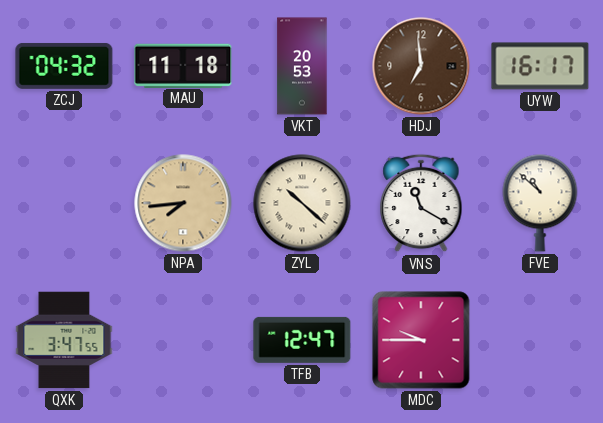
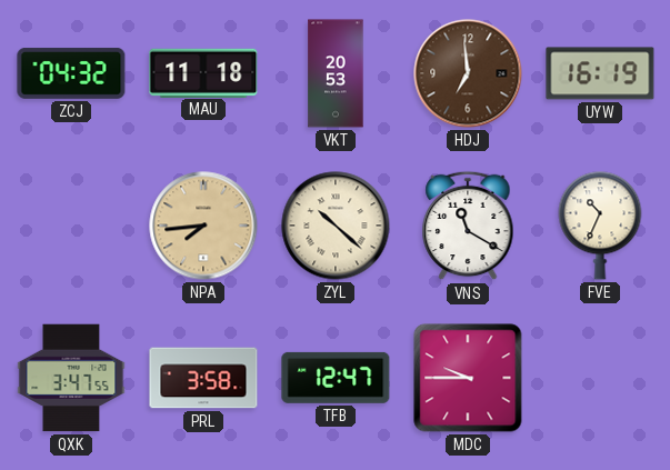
UYW: 16:17 -> 16:19 (600, 73)
FVE: 10:52 -> 10:34 (600, 226)
PRL: none -> 3:58 (203, 378)
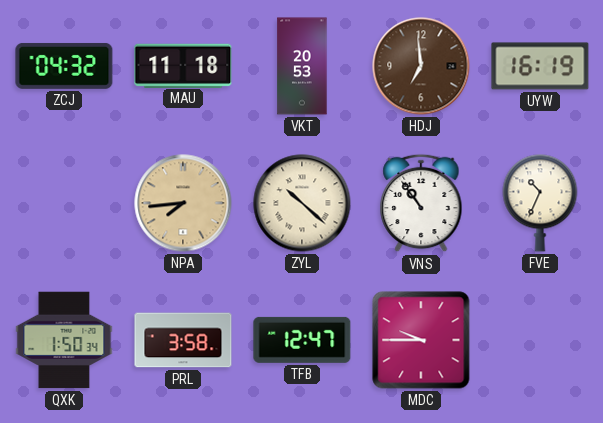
VNS: 11:20 -> 10:54 (421, 203)
QXK: 3:47 -> 1:50 (64, 340)
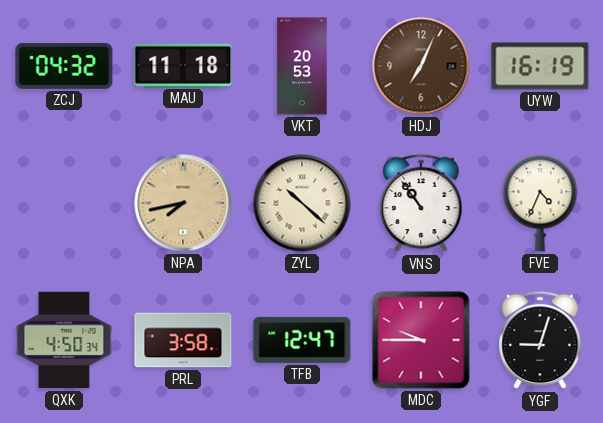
HDJ: 6:59 -> 7:04 (421, 66)
NPA: 7:44 -> 7:43 (183, 203)
FVE: 10:34 -> 4:34 (540, 203)
QXK: 1:50 -> 4:50 (64, 340)
YGF: none -> 9:03 (540, 340)
